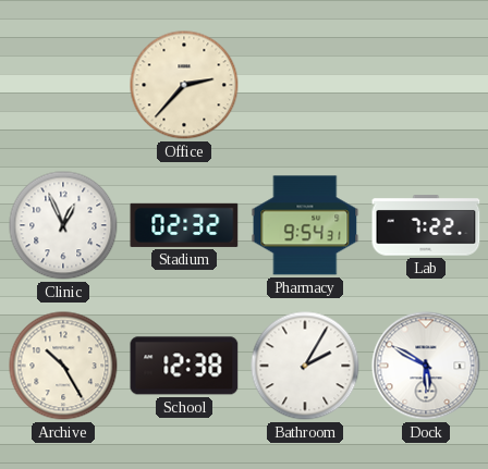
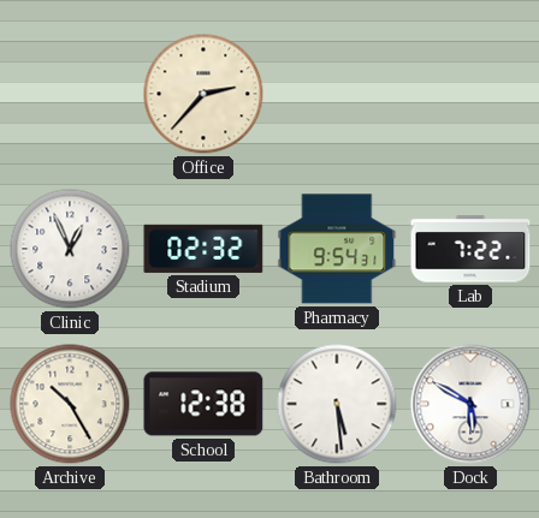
Bathroom: 2:05 -> 5:29 (337, 404)
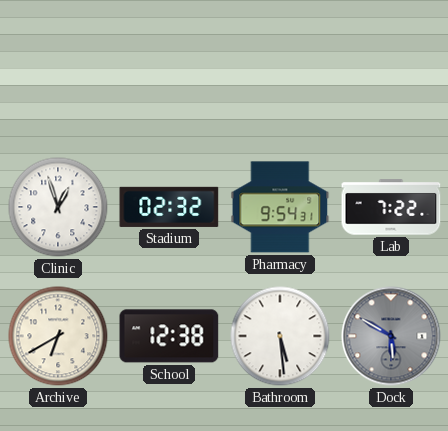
Office: 2:37 -> none (203, 94)
Clinic: 12:56 -> 12:57 (58, 207)
Archive: 10:25 -> 6:40 (58, 336)
Dock dial: white -> grey (391, 336)
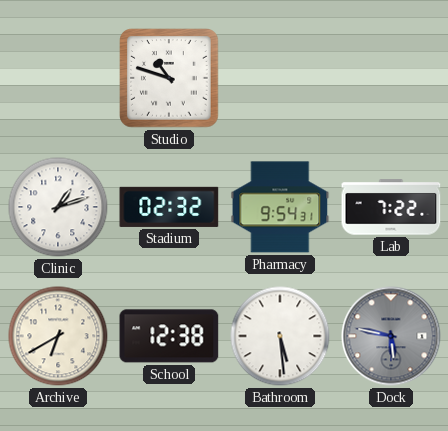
Studio: none -> 10:48 (169, 78)
Clinic: 12:57 -> 1:12 (58, 207)
Dock: 5:50 -> 5:47 (391, 336)
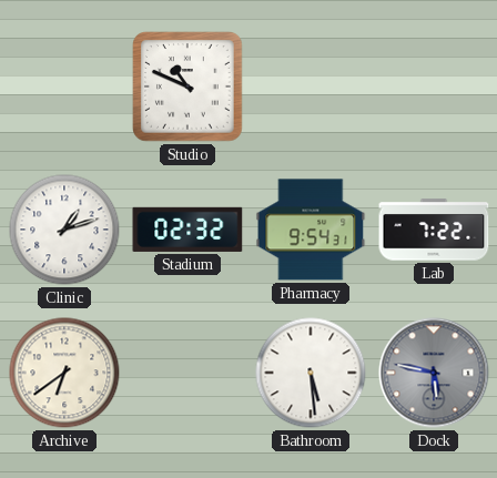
Studio: 10:48 -> 10:49 (187, 87)
Archive: 6:40 -> 6:39 (64, 373)
School: 12:38 -> none (169, 336)
